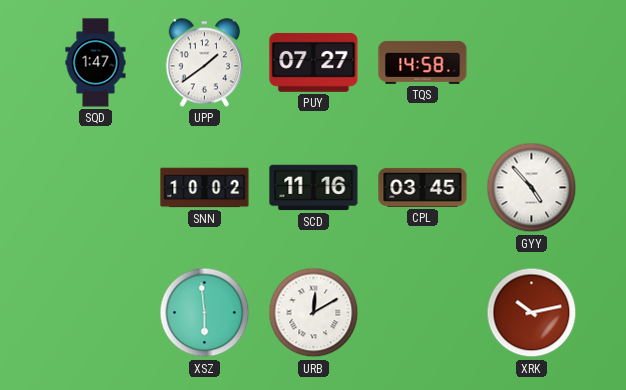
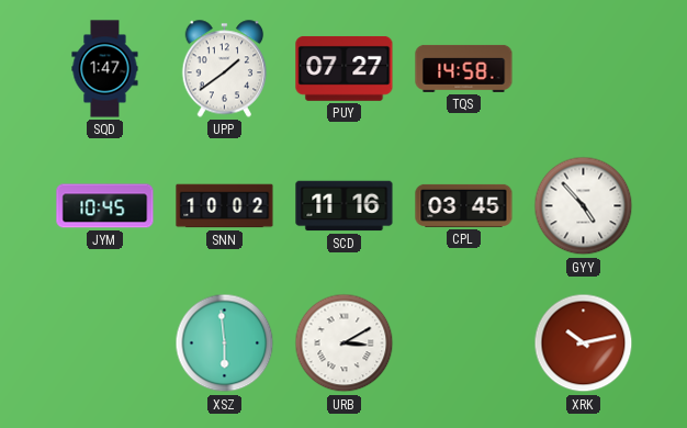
JYM: none -> 10:45 (105, 206)
URB: 12:10 -> 3:10 (345, 343)
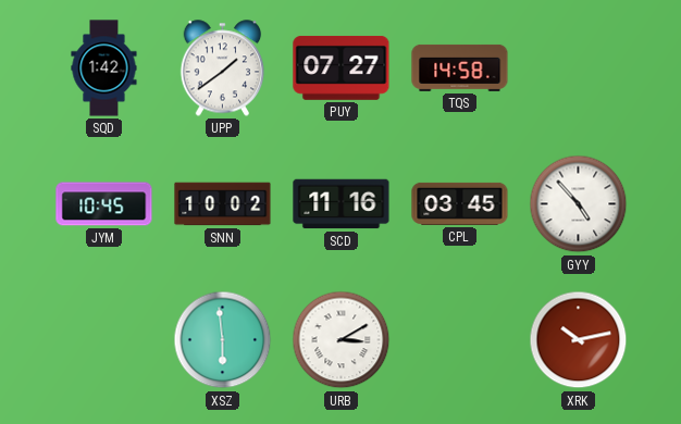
SQD: 1:47 -> 1:42 (104, 68)
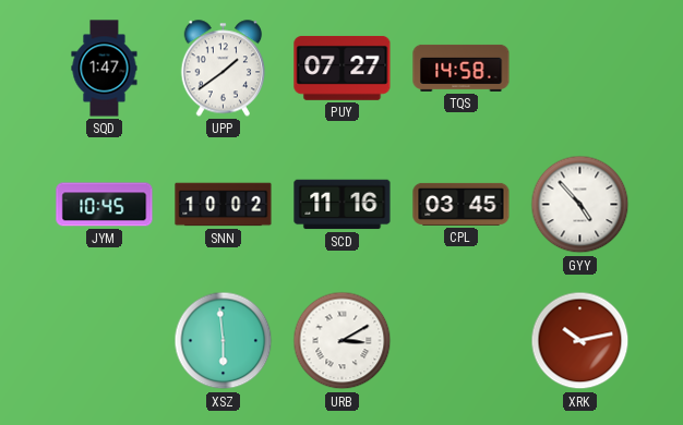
SQD: 1:42 -> 1:47 (105, 69)
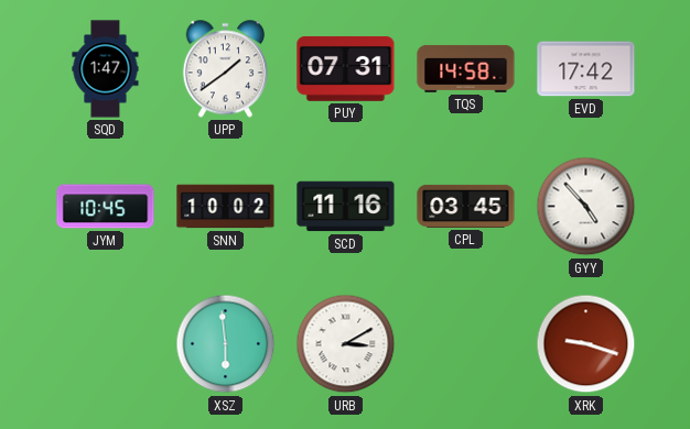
PUY: 07:27 -> 07:31 (346, 68)
EVD: none -> 17:42 (586, 69)
XRK: 10:13 -> 9:18 (586, 344)
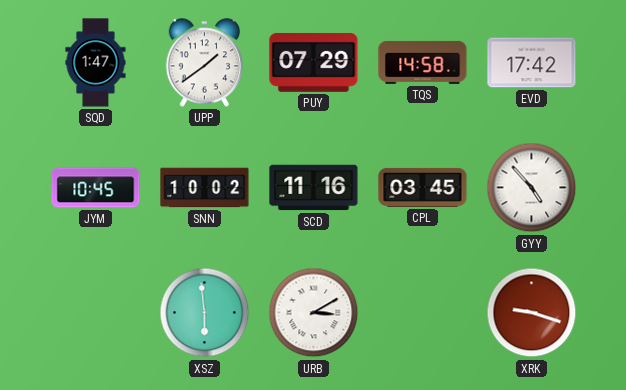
PUY: 07:31 -> 07:29 (314, 62)
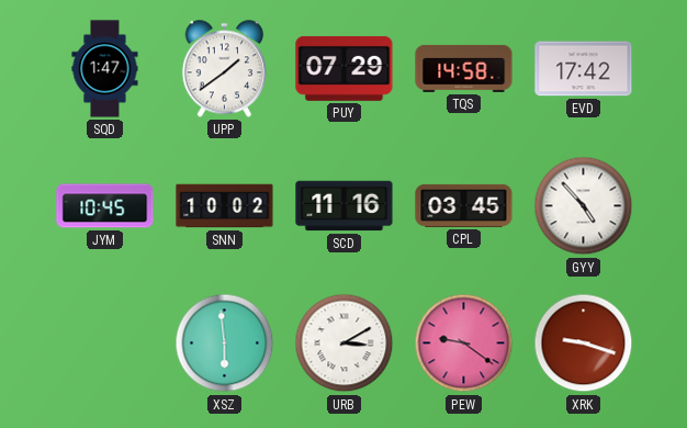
PEW: none -> 9:21 (464, 343)
